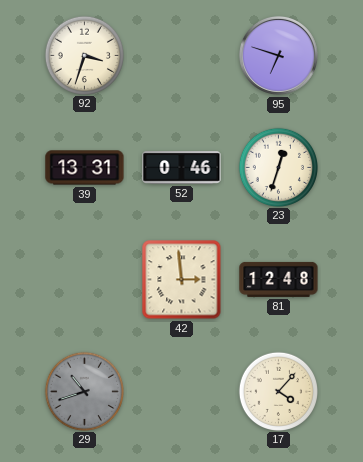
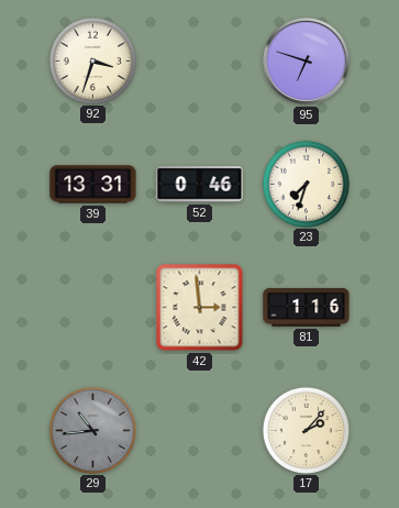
23: 12:33 -> 7:33 (306, 184)
81: 12:48 -> 1:16 (307, 307)
29: 10:42 -> 10:44 (92, 430)
17: 4:07 -> 2:07 (306, 430)
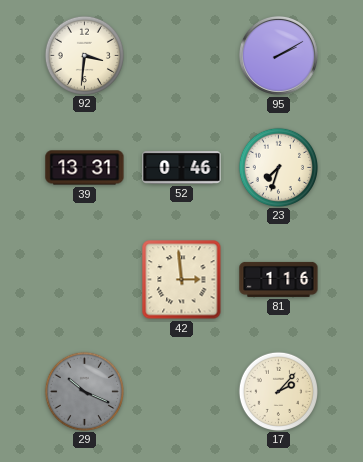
92: 3:33 -> 3:31 (84, 55)
95: 6:48 -> 2:10 (278, 55)
29: 10:44 -> 10:19 (84, 391)
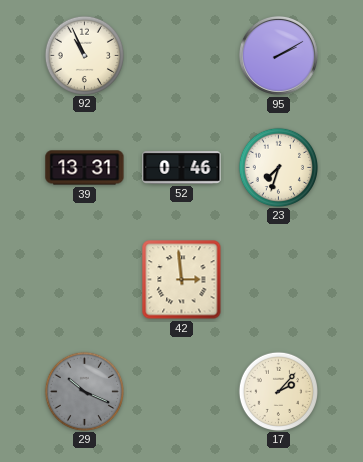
92: 3:31 -> 10:56 (84, 55)
81: 1:16 -> none (279, 279)
